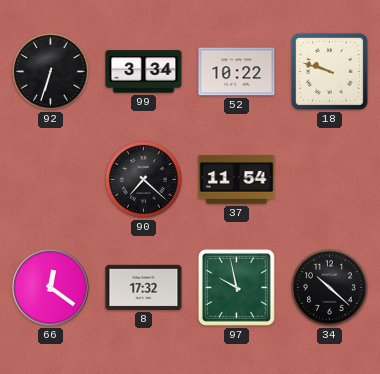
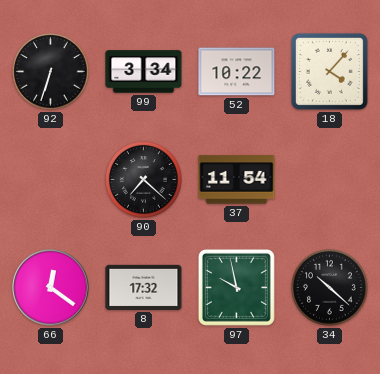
18: 9:48 -> 4:07 (329, 71)
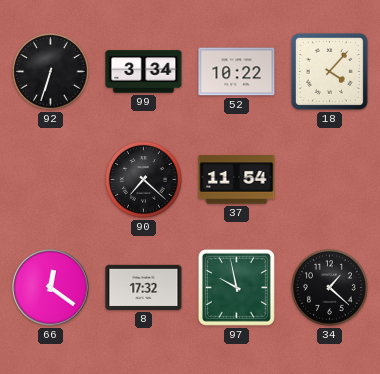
34: 10:22 -> 1:22 (330, 288)
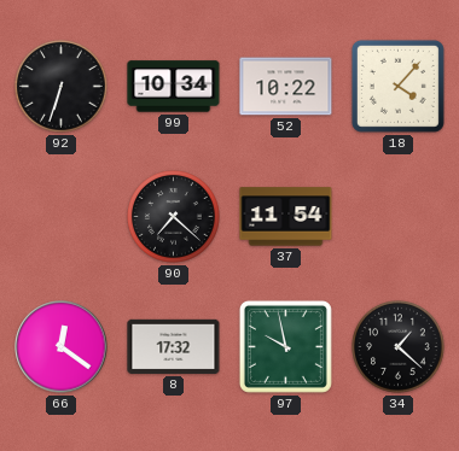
99: 3:34 -> 10:34 (174, 87)
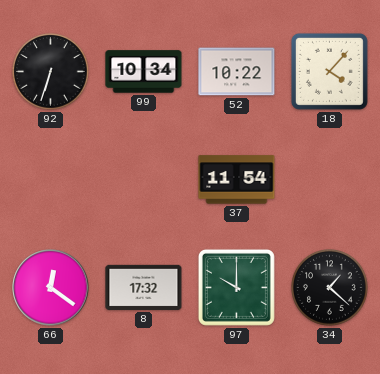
90: 7:22 -> none (174, 217)
97: 9:58 -> 10:00 (236, 287)
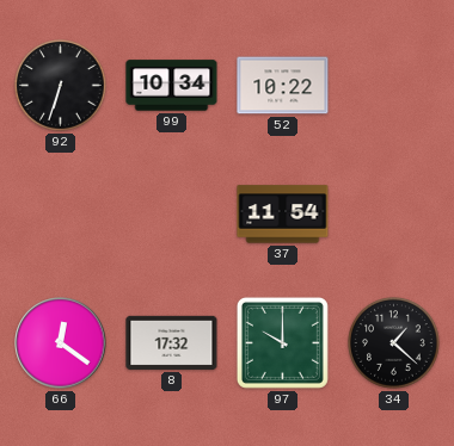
18: 4:07 -> none (329, 71)
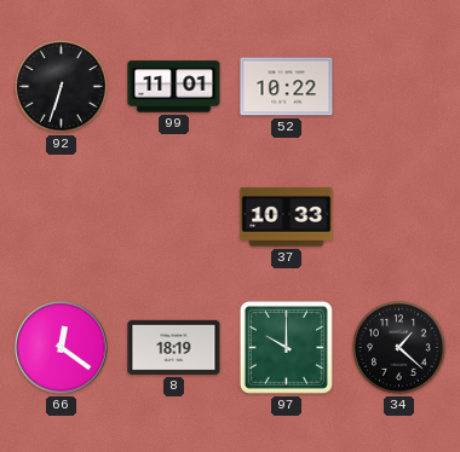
99: 10:34 -> 11:01 (174, 87)
37: 11:54 -> 10:33 (287, 218)
8: 17:32 -> 18:19 (174, 347)
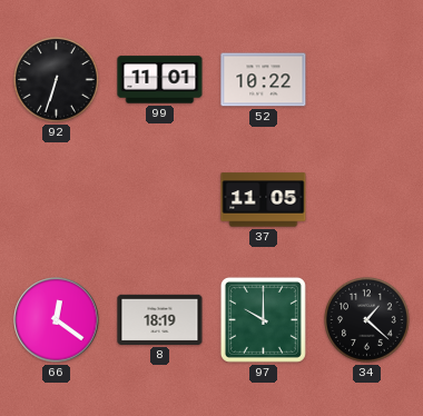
37: 10:33 -> 11:05 (264, 200)
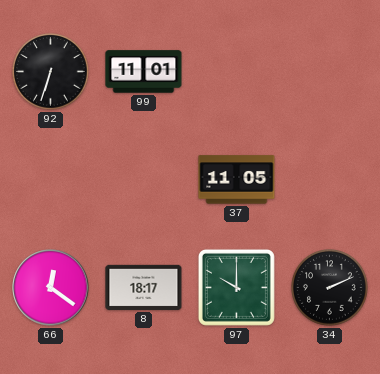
52: 10:22 -> none (264, 80)
8: 18:19 -> 18:17 (144, 287)
34: 1:22 -> 2:11 (330, 288)
